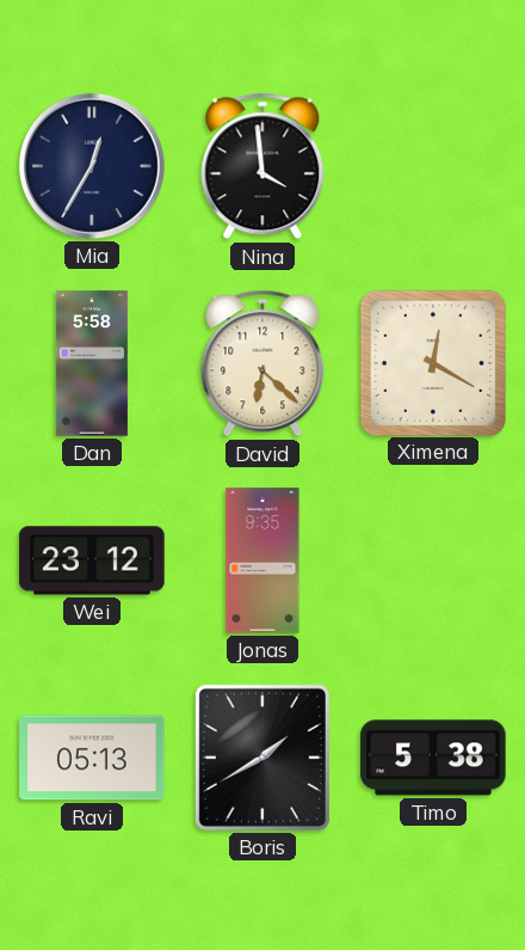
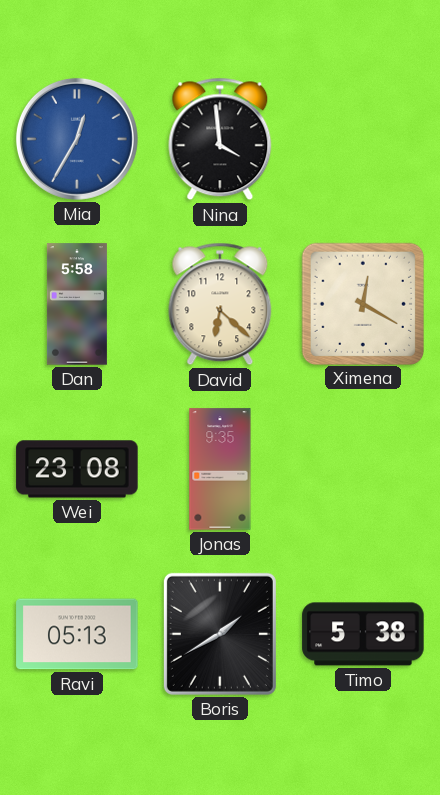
Mia dial: navy -> blue (77, 139)
Wei: 23:12 -> 23:08 (77, 469)
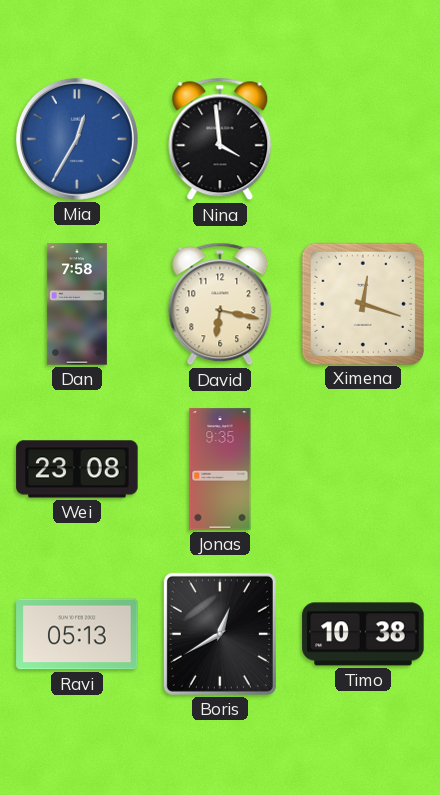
Dan: 5:58 -> 7:58 (77, 304)
David: 6:22 -> 6:17 (220, 304)
Ximena: 12:20 -> 12:18 (362, 303)
Boris: 1:40 -> 12:40 (220, 634)
Timo: 5:38 -> 10:38 (363, 634)
